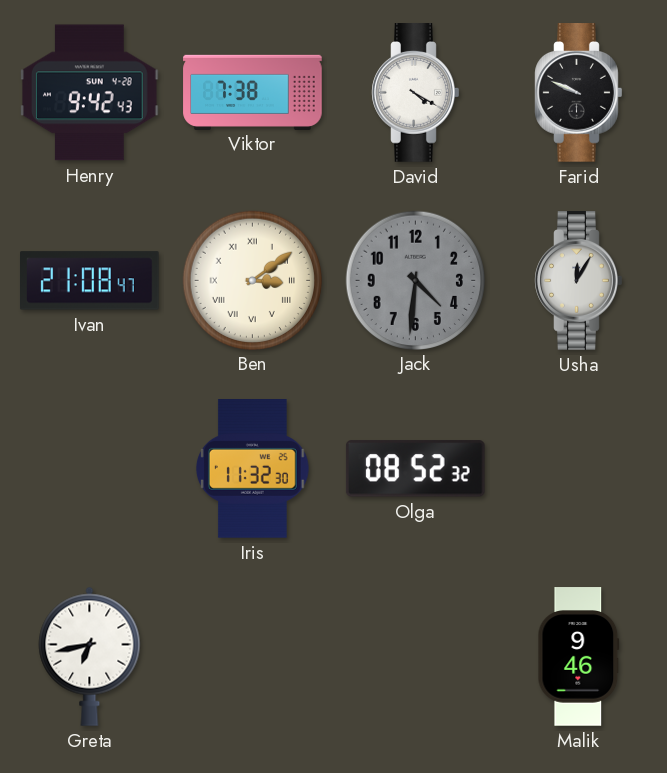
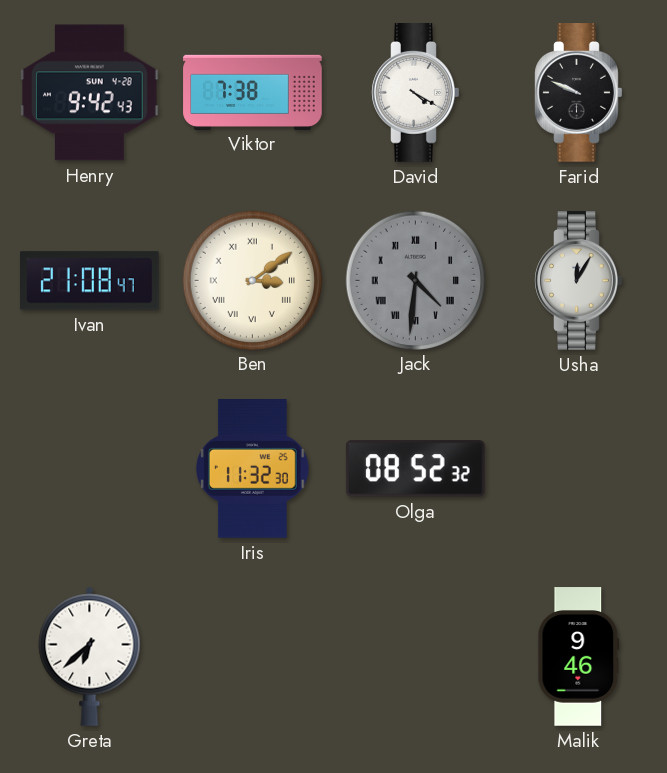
Jack numerals: Arabic -> Roman (415, 280)
Greta: 6:43 -> 6:38 (90, 656)
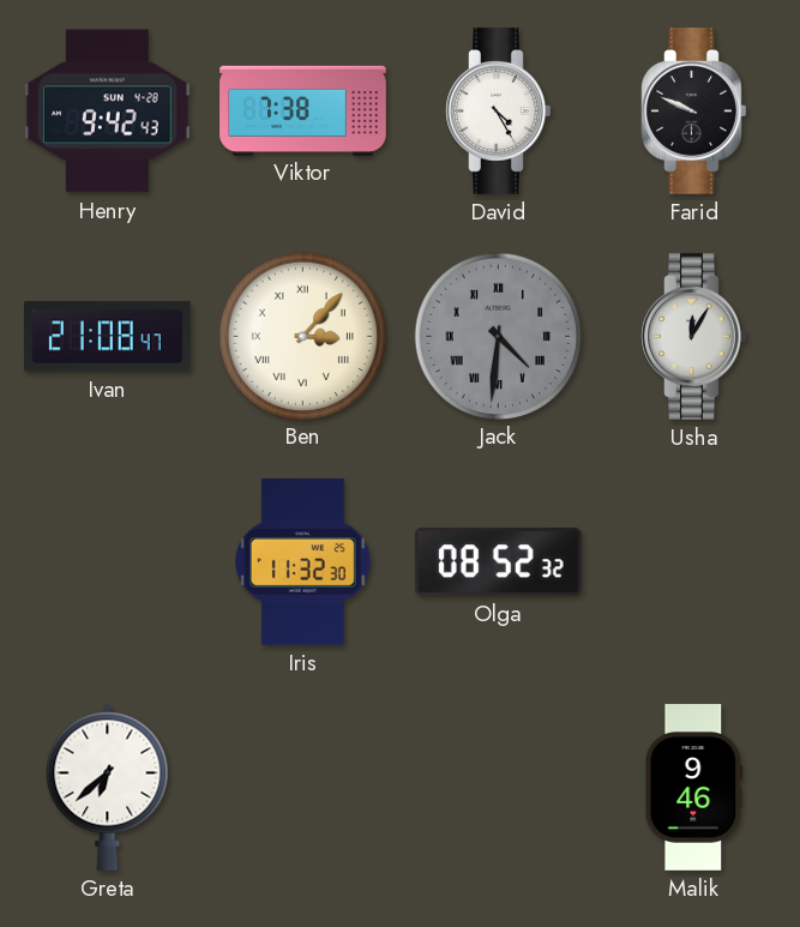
David: 4:20 -> 4:25 (499, 112)
Ben: 3:09 -> 3:07 (302, 336)
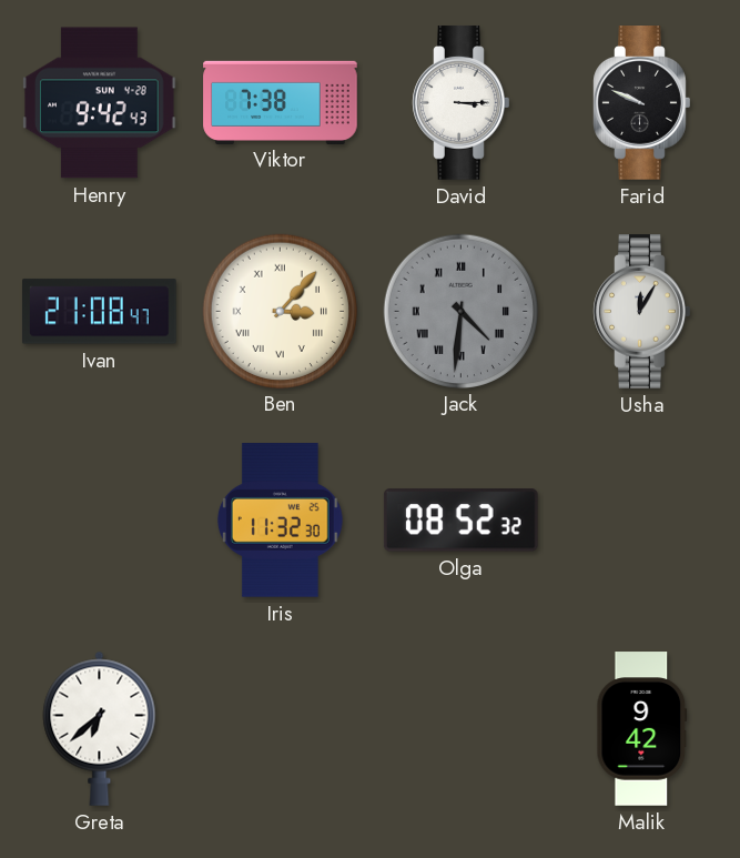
David: 4:25 -> 3:15 (462, 103)
Malik: 9:46 -> 9:42 (642, 729)
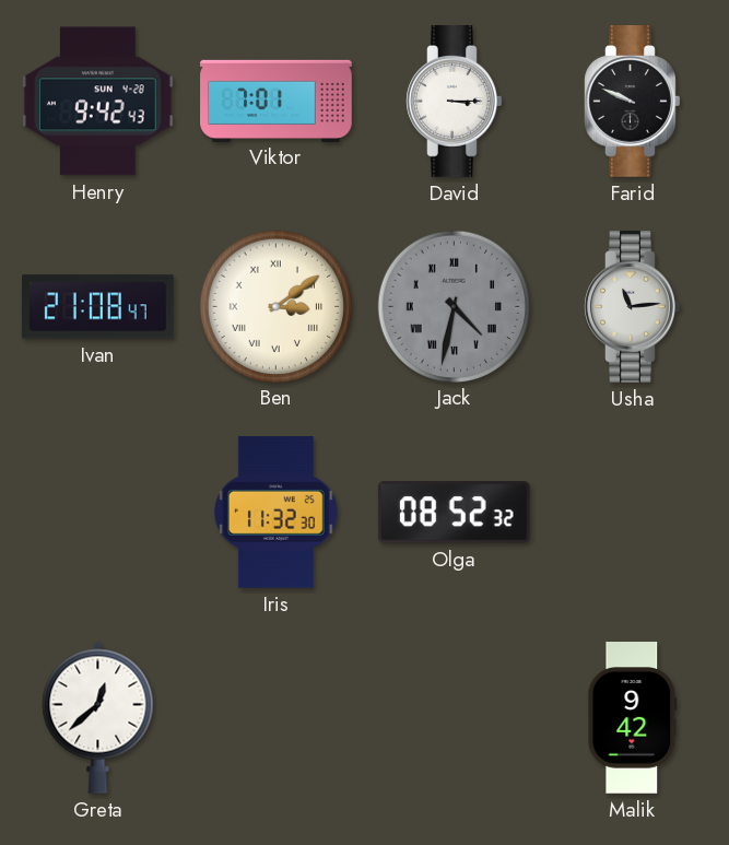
Viktor: 7:38 -> 7:01 (277, 101)
Ben: 3:07 -> 3:09 (275, 306)
Jack: 4:31 -> 4:32 (454, 306)
Usha: 12:05 -> 11:14 (633, 307)
Greta: 6:38 -> 12:38 (98, 717)
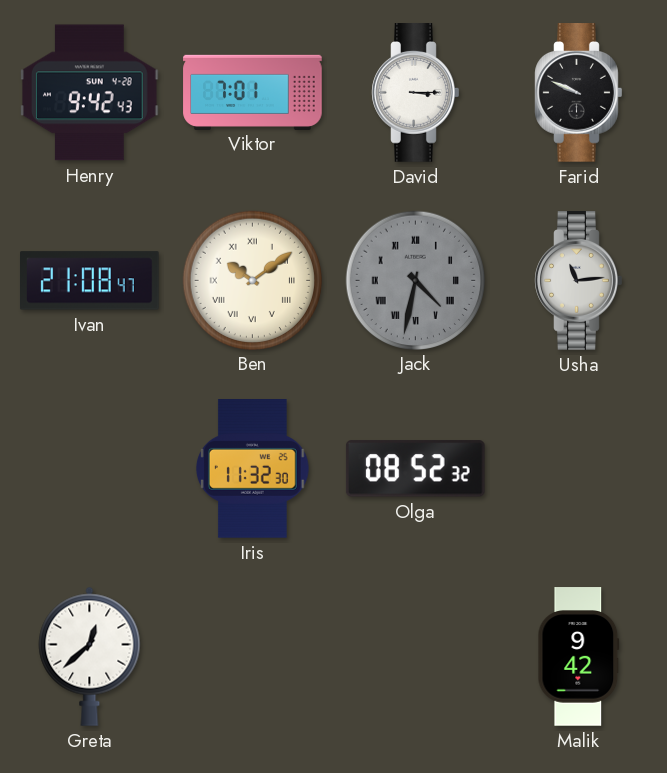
Ben: 3:09 -> 10:09 (252, 280)
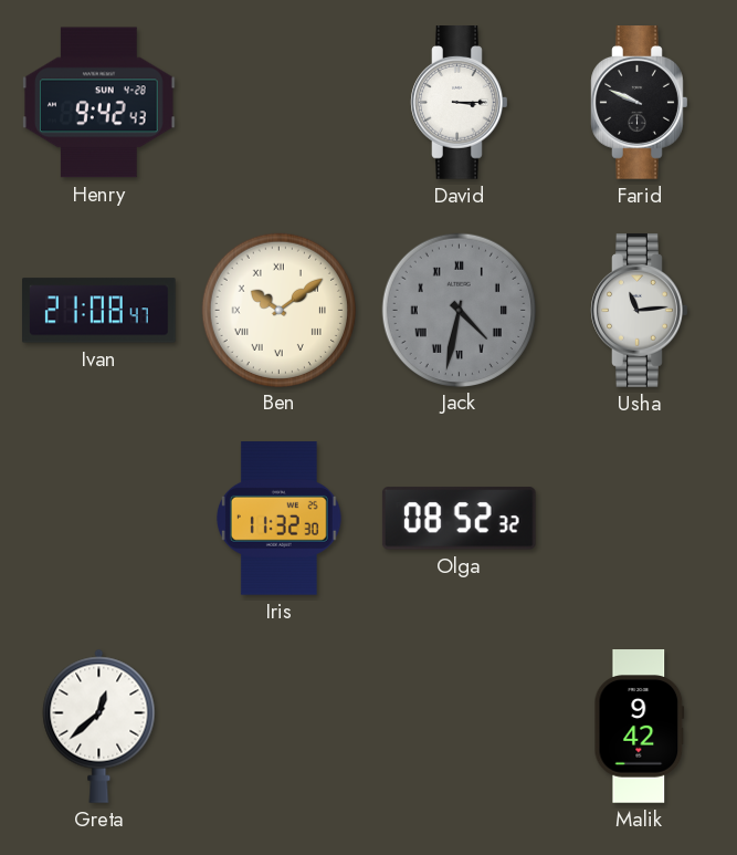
Viktor: 7:01 -> none (253, 92)
